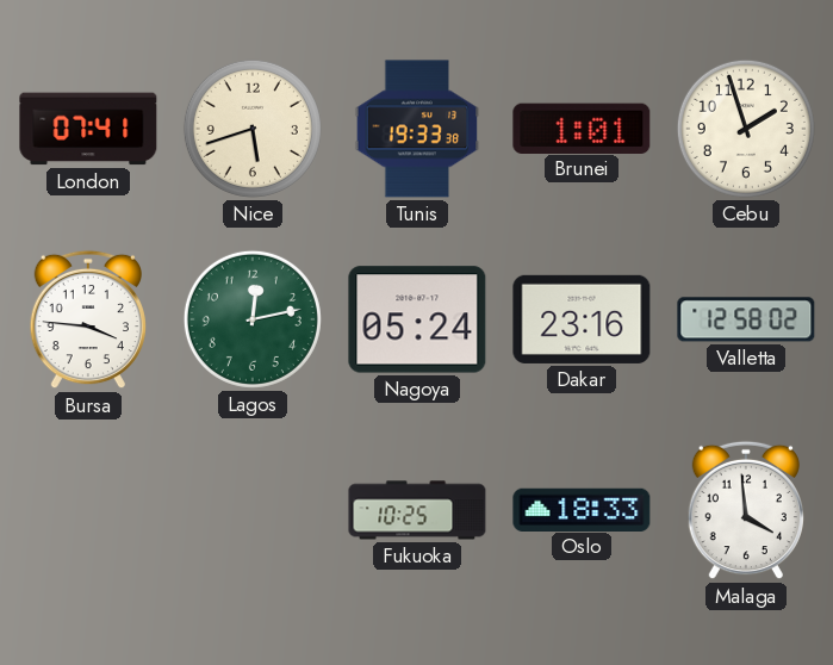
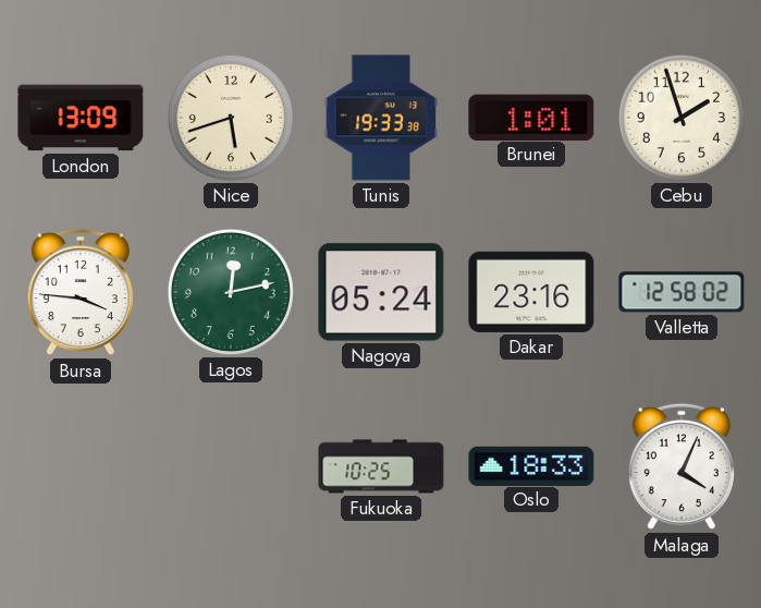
London: 07:41 -> 13:09 (81, 118)
Malaga: 3:59 -> 4:04 (682, 466)
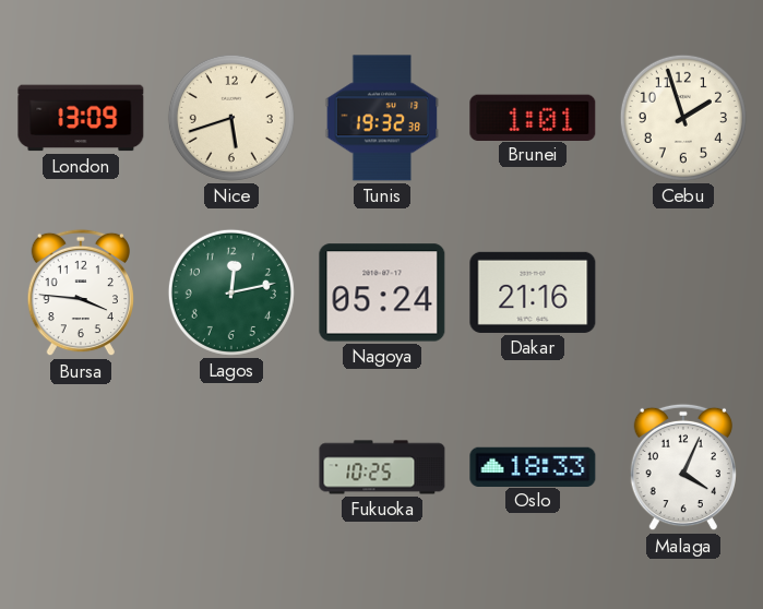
Tunis: 19:33 -> 19:32 (382, 118)
Dakar: 23:16 -> 21:16 (533, 292)
Valletta: 12:58 -> none (682, 292)
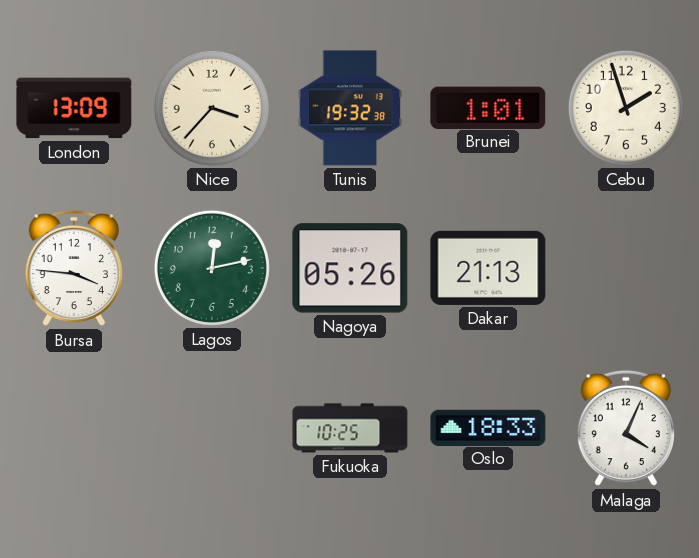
Nice: 5:42 -> 3:37 (212, 108)
Nagoya: 05:24 -> 05:26 (350, 268)
Dakar: 21:16 -> 21:13 (488, 268)
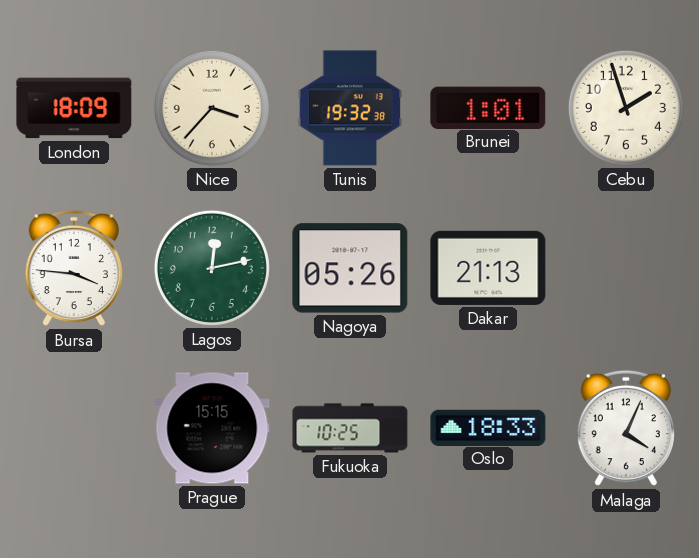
London: 13:09 -> 18:09 (74, 108)
Prague: none -> 15:15 (212, 428)
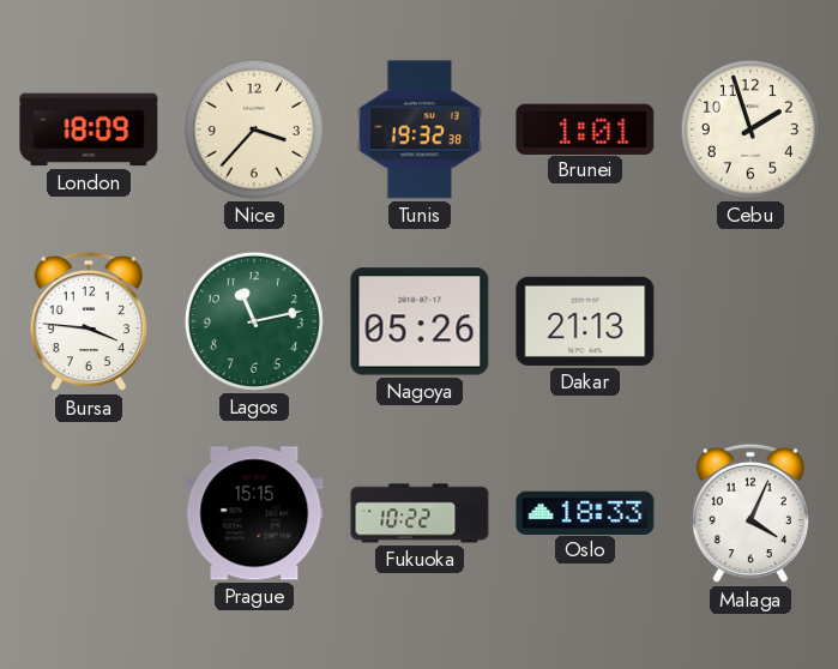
Lagos: 12:13 -> 11:13 (254, 321)
Fukuoka: 10:25 -> 10:22 (420, 513)
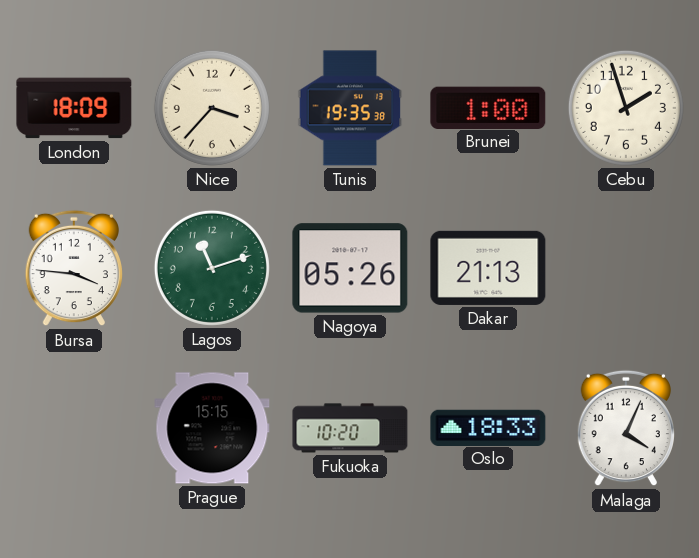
Tunis: 19:32 -> 19:35 (350, 108)
Brunei: 1:01 -> 1:00 (488, 107)
Lagos: 11:13 -> 11:12 (212, 268)
Fukuoka: 10:22 -> 10:20 (350, 428)
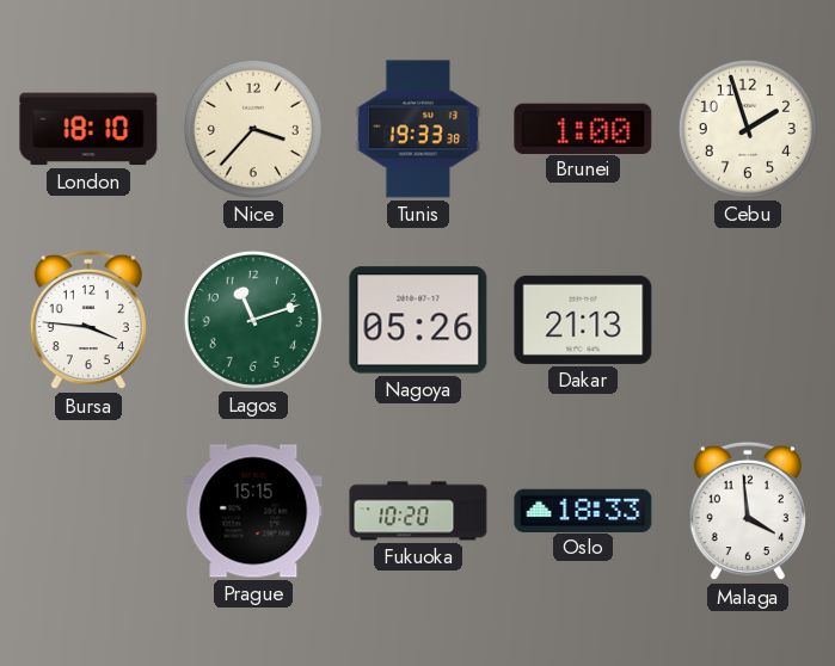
London: 18:09 -> 18:10 (88, 129)
Tunis: 19:35 -> 19:33 (418, 129)
Malaga: 4:04 -> 3:59 (748, 511)
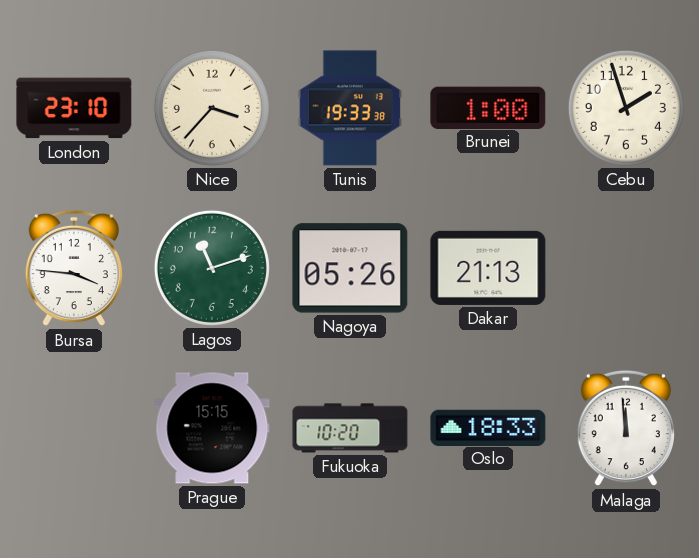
London: 18:10 -> 23:10 (74, 108)
Malaga: 3:59 -> 11:59 (626, 428)
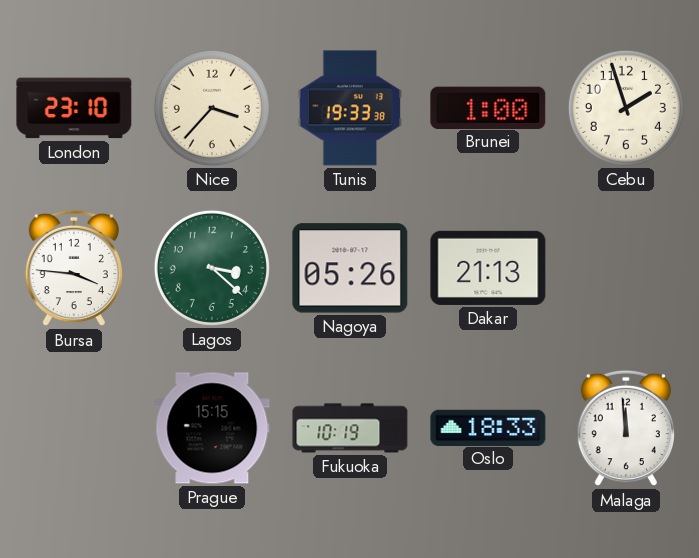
Lagos: 11:12 -> 3:22 (212, 268)
Fukuoka: 10:20 -> 10:19 (350, 428)
